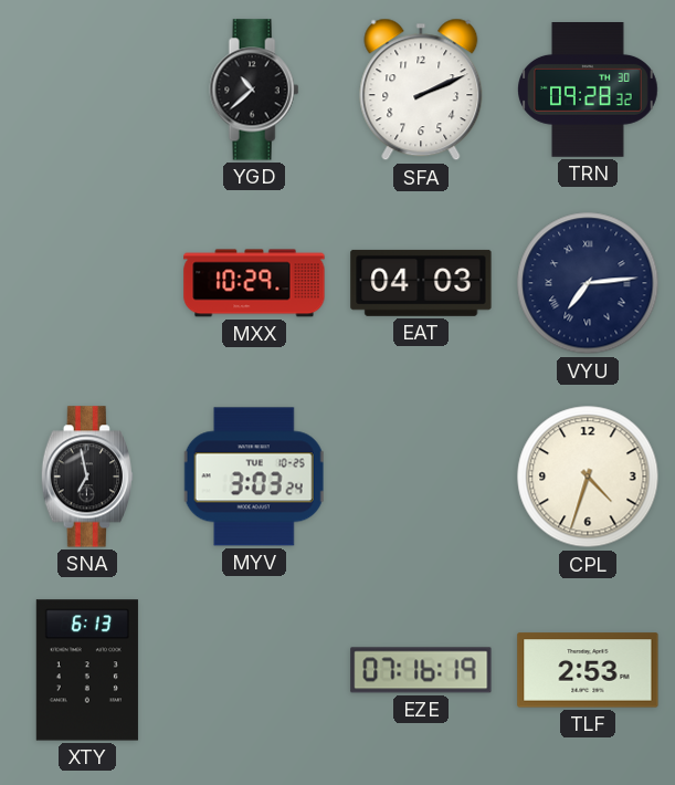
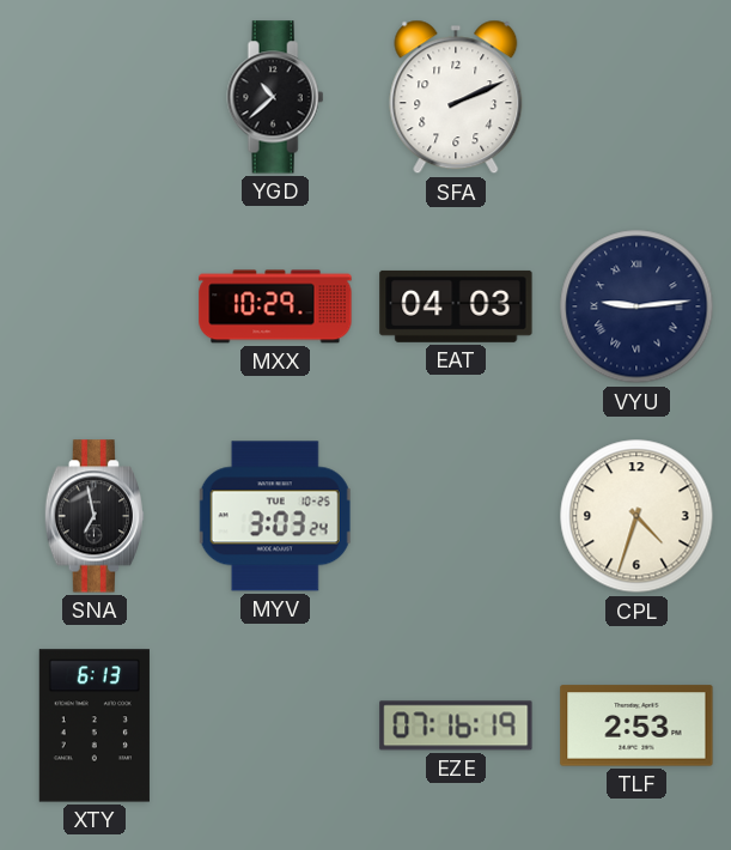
TRN: 09:28 -> none (588, 91)
VYU: 7:14 -> 9:14 (636, 306)
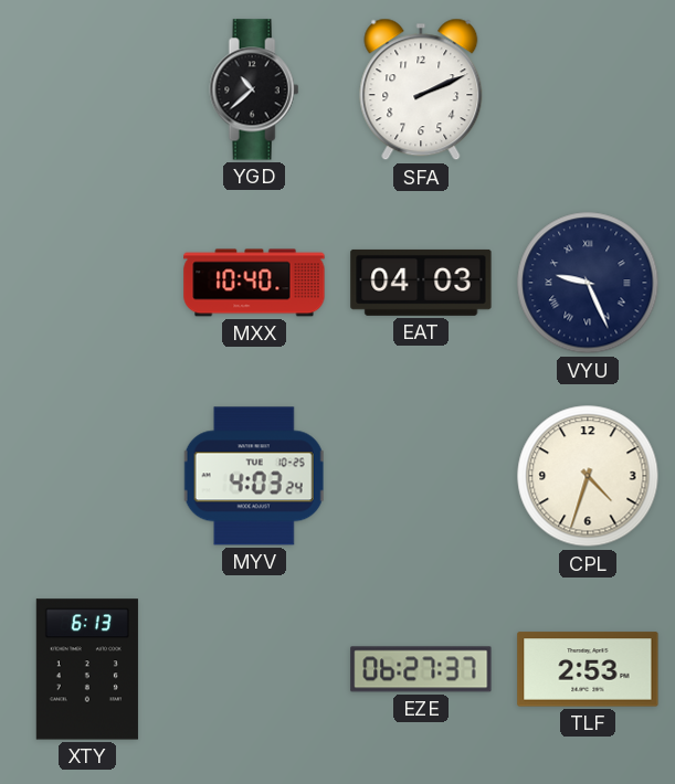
MXX: 10:29 -> 10:40 (254, 283)
VYU: 9:14 -> 9:26 (588, 283)
SNA: 6:58 -> none (93, 516)
MYV: 3:03 -> 4:03 (254, 476)
EZE: 07:16 -> 06:27 (421, 669)
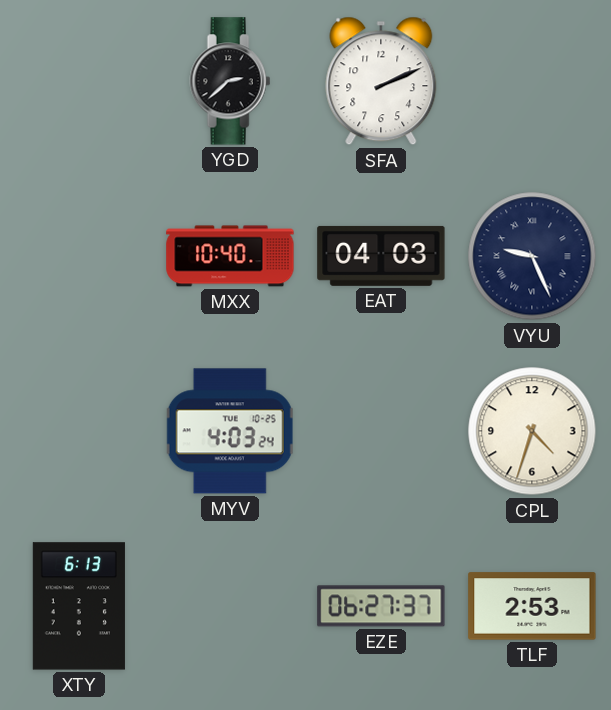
YGD: 10:38 -> 2:38 (230, 81)
